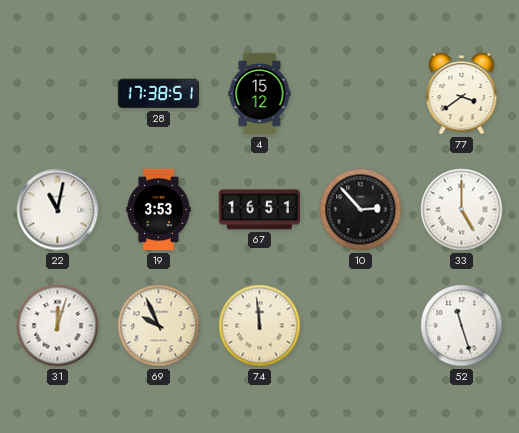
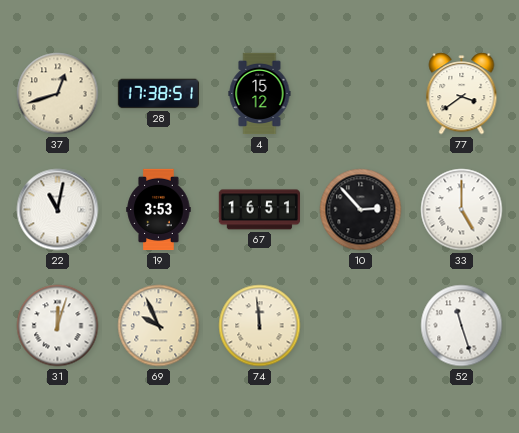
37: none -> 12:42 (58, 94)
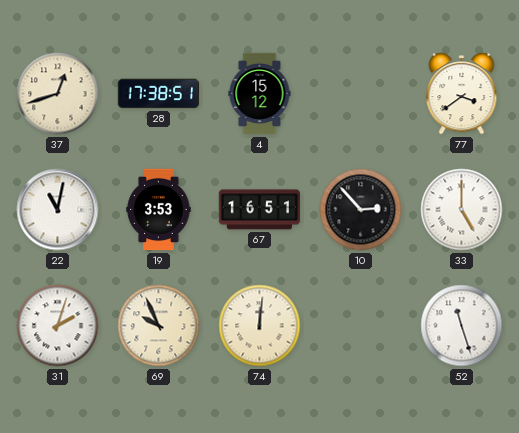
31: 12:03 -> 2:03 (58, 326)
74: 11:59 -> 12:01 (260, 326)
